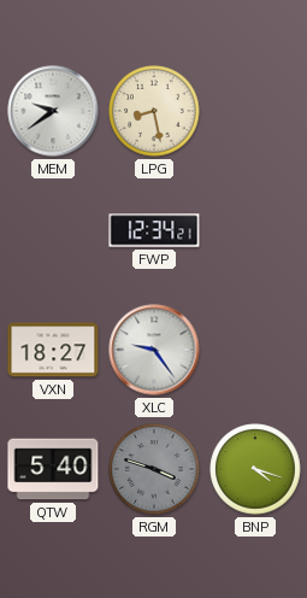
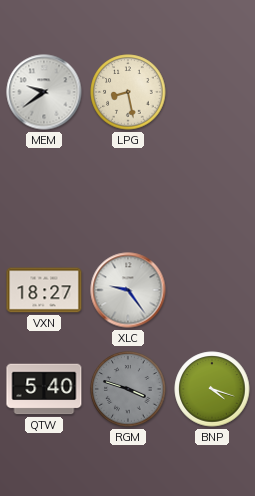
FWP: 12:34 -> none (154, 230)
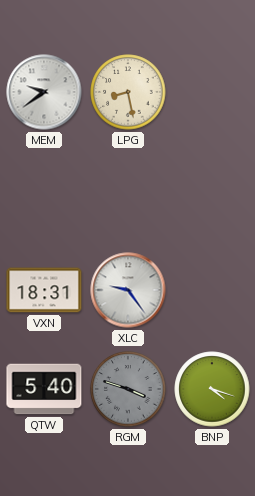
VXN: 18:27 -> 18:31 (44, 290)
